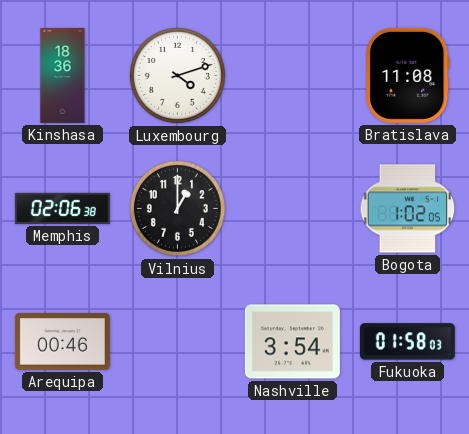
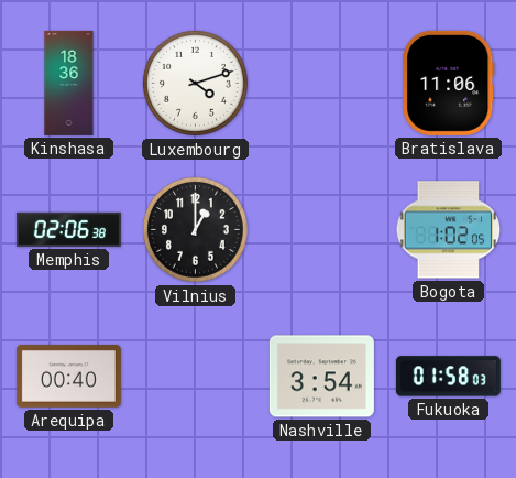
Bratislava: 11:08 -> 11:06 (449, 83)
Arequipa: 00:46 -> 00:40 (68, 377)
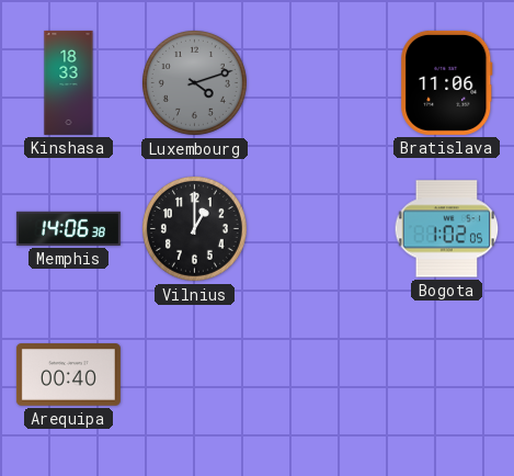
Kinshasa: 18:36 -> 18:33 (69, 82)
Luxembourg dial: white -> grey (194, 82)
Memphis: 02:06 -> 14:06 (68, 228)
Nashville: 3:54 -> none (321, 377)
Fukuoka: 01:58 -> none (448, 377)
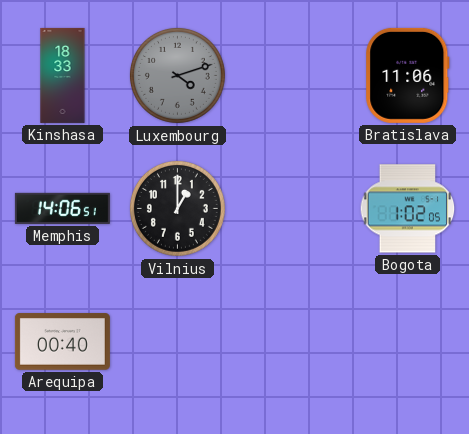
Memphis: 14:06:38 -> 14:06:51 (62, 208)
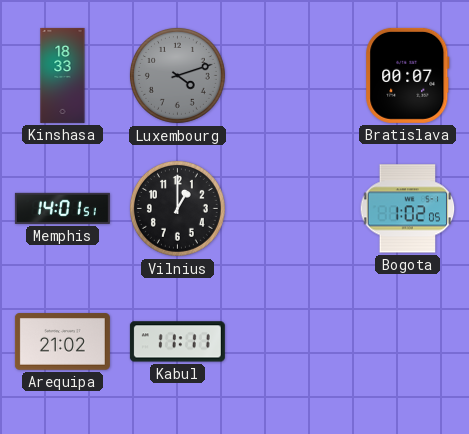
Bratislava: 11:06 -> 00:07 (408, 75)
Memphis: 14:06 -> 14:01 (62, 208)
Arequipa: 00:40 -> 21:02 (62, 342)
Kabul: none -> 11:11 (177, 342)
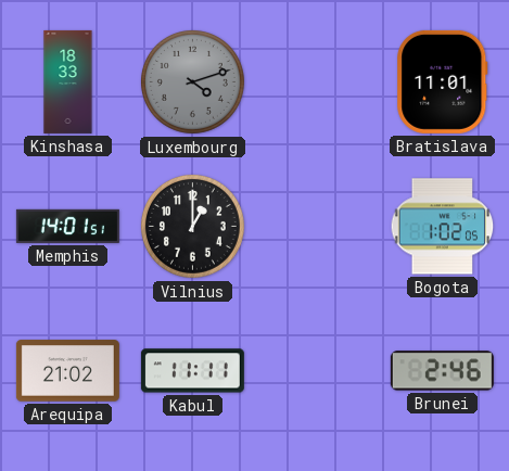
Bratislava: 00:07 -> 11:01 (443, 81)
Brunei: none -> 2:46 (442, 371)
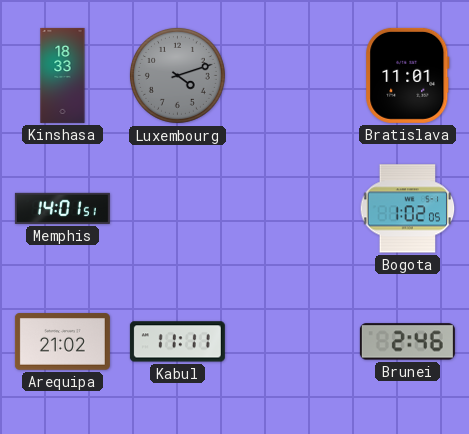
Vilnius: 1:00 -> none (192, 226)
